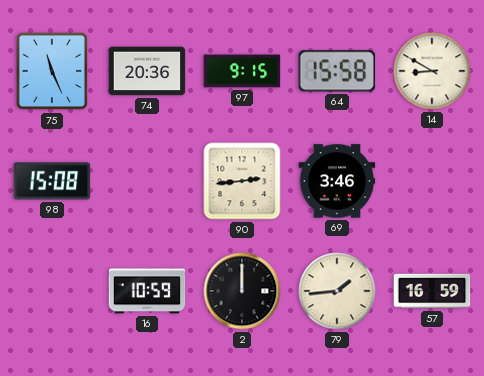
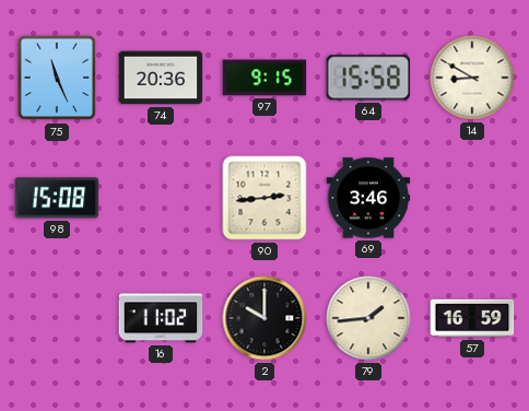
16: 10:59 -> 11:02 (161, 318)
2: 12:00 -> 10:00 (264, 318)
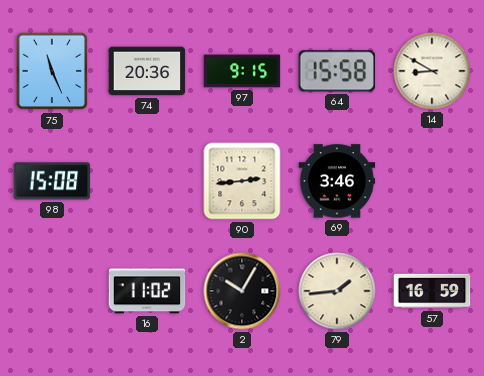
2: 10:00 -> 10:05 (242, 291)
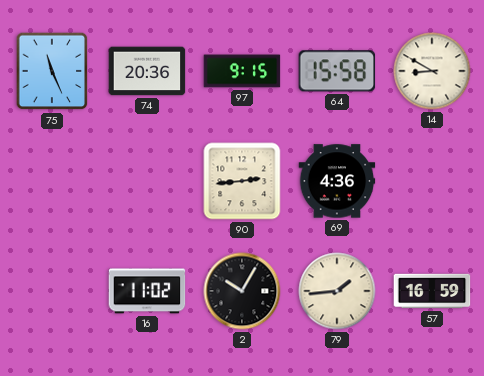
98: 15:08 -> none (52, 181)
69: 3:46 -> 4:36 (337, 181)
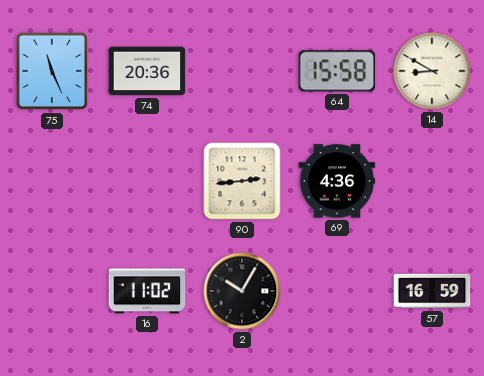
97: 9:15 -> none (242, 71)
79: 1:44 -> none (337, 291)
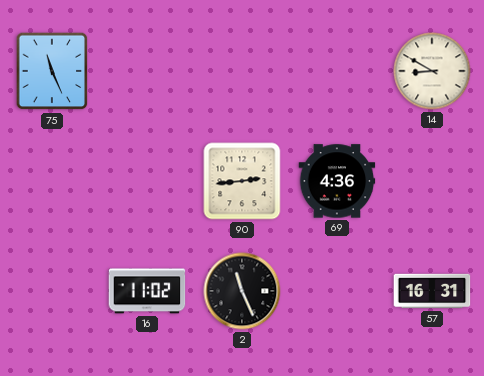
74: 20:36 -> none (147, 71)
64: 15:58 -> none (337, 71)
2: 10:05 -> 11:26 (242, 291)
57: 16:59 -> 16:31 (432, 291)
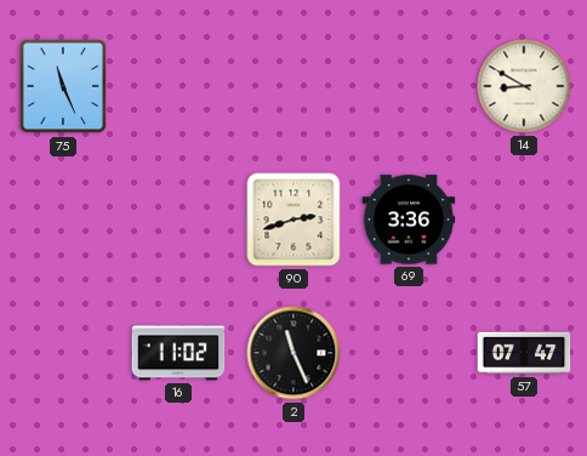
90: 2:44 -> 2:42 (293, 220)
69: 4:36 -> 3:36 (409, 220)
57: 16:31 -> 07:47 (524, 353)
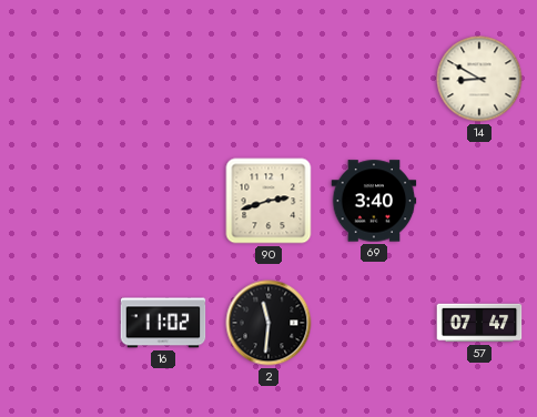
75: 11:26 -> none (63, 86)
69: 3:36 -> 3:40 (374, 201)
2: 11:26 -> 11:31 (268, 323)
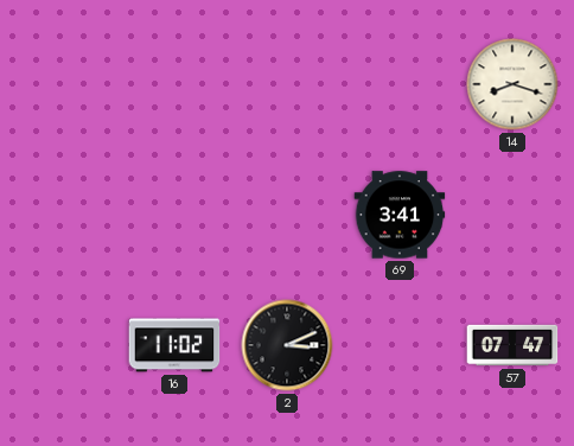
14: 8:50 -> 8:18 (512, 84)
90: 2:42 -> none (268, 201)
69: 3:40 -> 3:41 (400, 215)
2: 11:31 -> 3:11 (287, 345)
